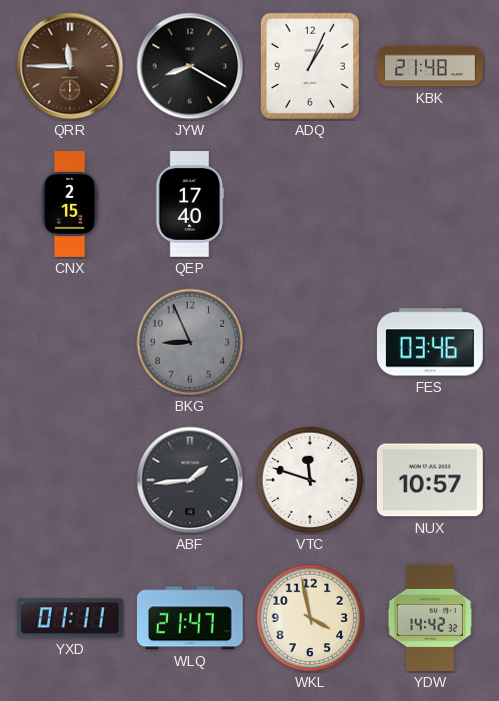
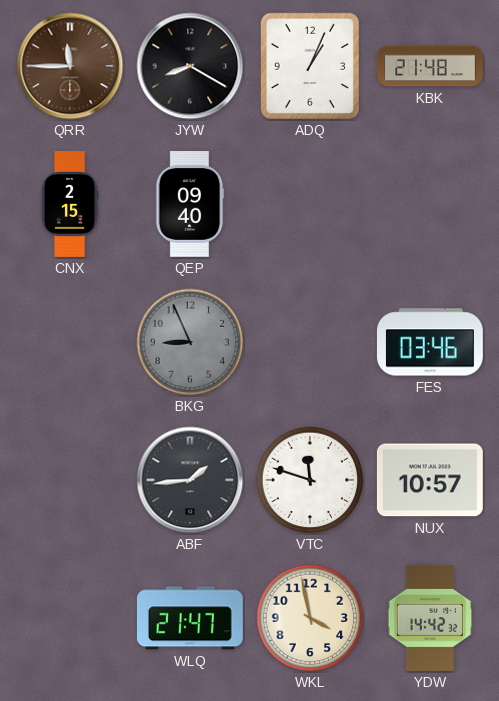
QEP: 17:40 -> 09:40 (190, 205)
YXD: 01:11 -> none (70, 618)
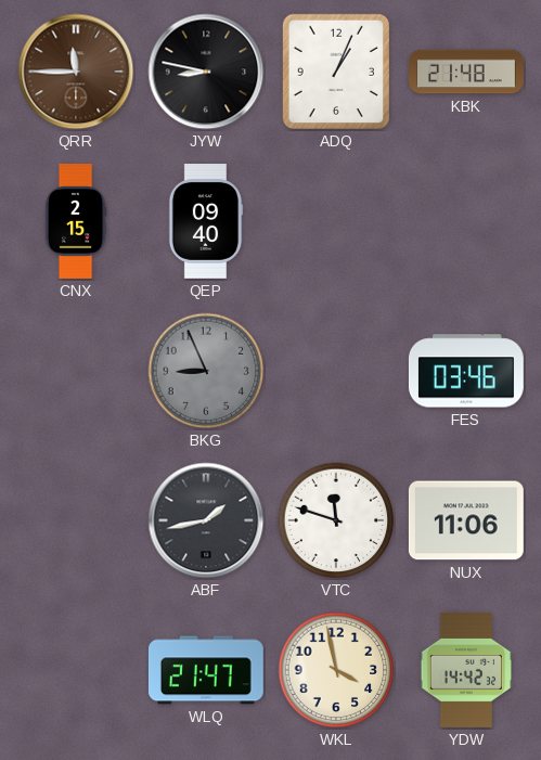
JYW: 8:20 -> 8:47 (206, 72)
ABF: 1:44 -> 1:43 (206, 520)
NUX: 10:57 -> 11:06 (466, 520)
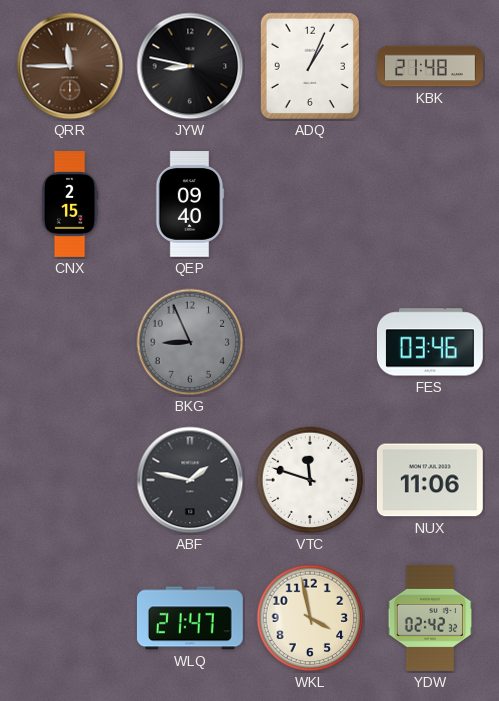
ABF: 1:43 -> 1:47 (190, 480)
YDW: 14:42 -> 02:42 (429, 618)
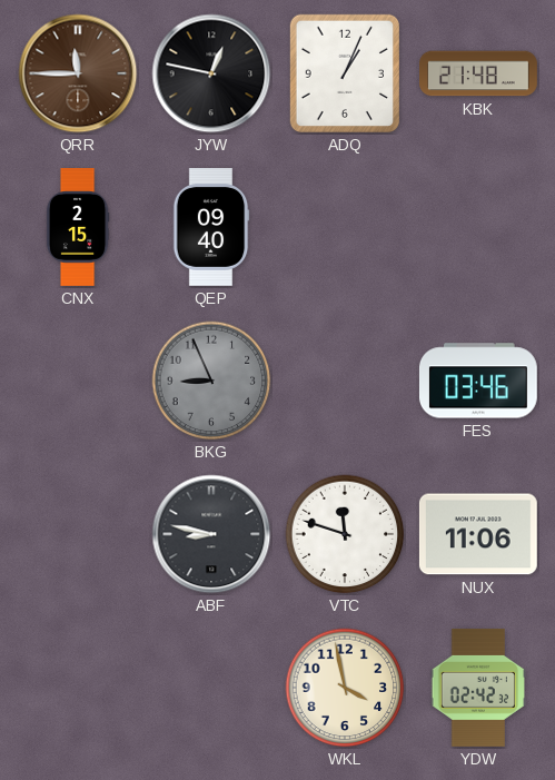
JYW: 8:47 -> 12:47 (211, 73)
ABF: 1:47 -> 8:47 (211, 534)
WLQ: 21:47 -> none (190, 618)
